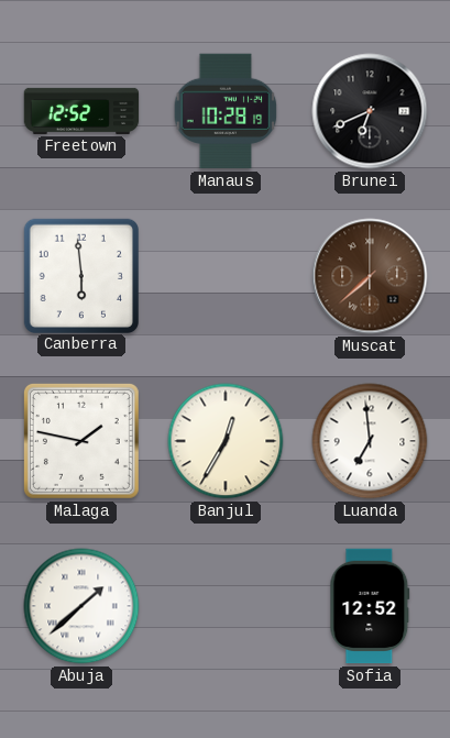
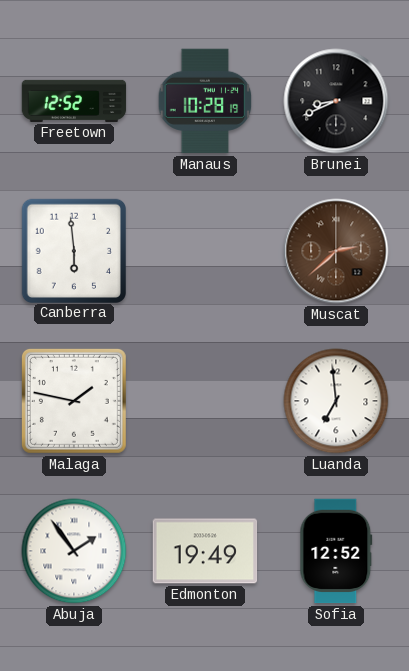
Brunei: 6:41 -> 8:41 (336, 101)
Muscat: 7:38 -> 2:38 (336, 251)
Banjul: 12:35 -> none (226, 441)
Abuja: 1:38 -> 1:54 (74, 551)
Edmonton: none -> 19:49 (205, 551)
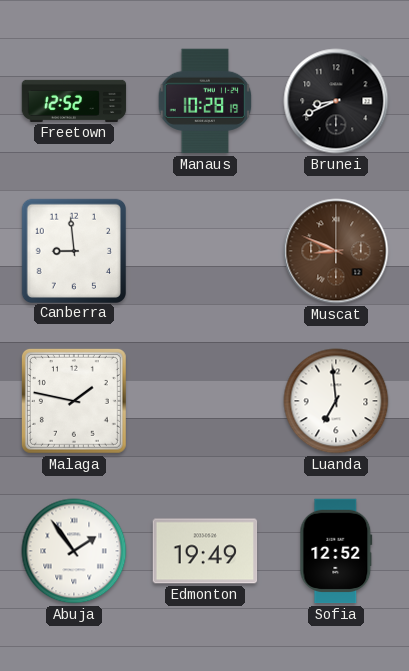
Canberra: 5:59 -> 8:59 (73, 250)
Muscat: 2:38 -> 8:49 (336, 251)
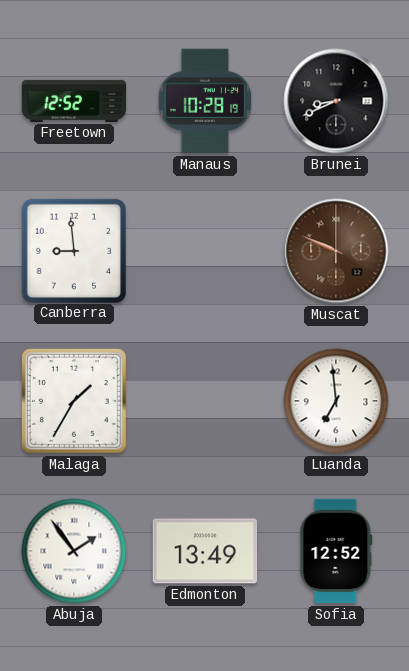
Muscat: 8:49 -> 9:49 (336, 251)
Malaga: 1:47 -> 1:35 (74, 401)
Edmonton: 19:49 -> 13:49 (205, 551)
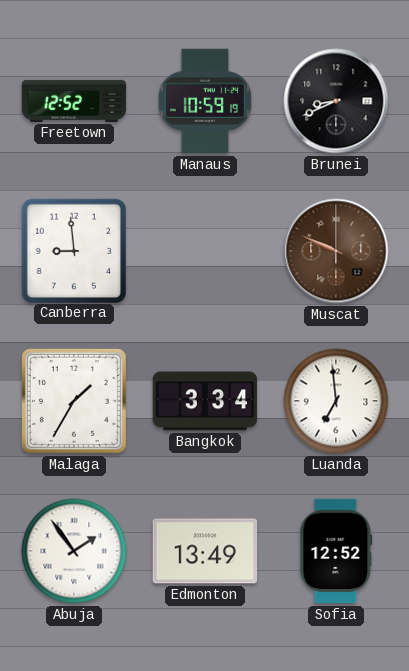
Manaus: 10:28 -> 10:59 (205, 101)
Bangkok: none -> 3:34 (205, 401)
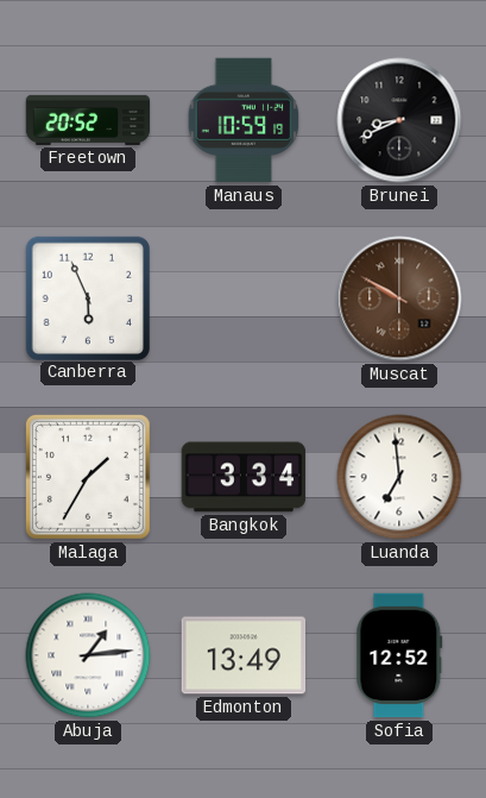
Freetown: 12:52 -> 20:52 (88, 120)
Canberra: 8:59 -> 5:56 (87, 297)
Muscat: 9:49 -> 9:50 (399, 299)
Abuja: 1:54 -> 1:14 (88, 655)
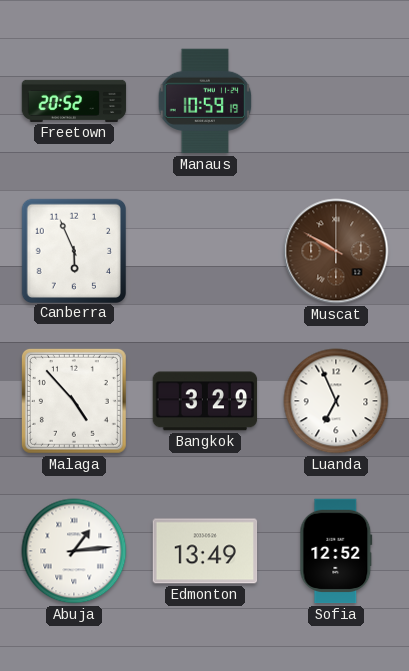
Brunei: 8:41 -> none (399, 120)
Malaga: 1:35 -> 4:53 (74, 401)
Bangkok: 3:34 -> 3:29 (205, 401)
Luanda: 6:59 -> 6:56 (336, 401)
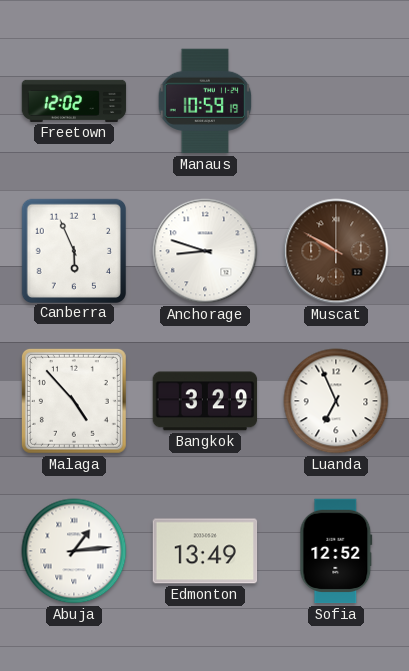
Freetown: 20:52 -> 12:02 (74, 101)
Anchorage: none -> 8:48 (205, 251)
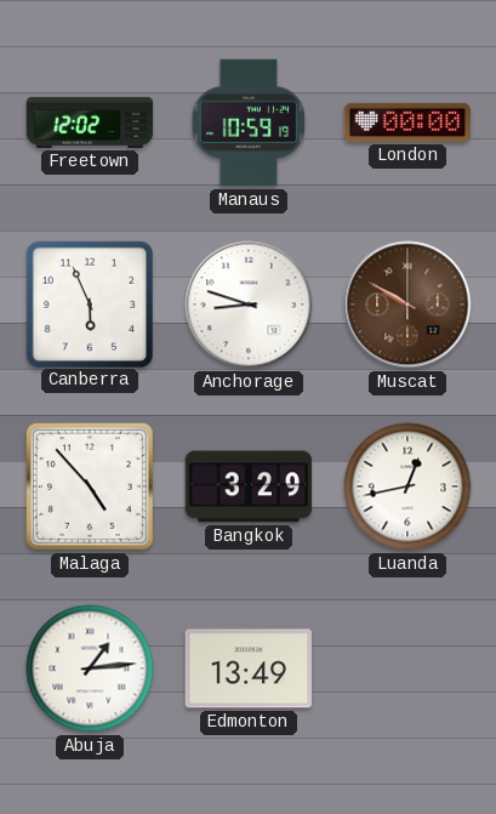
London: none -> 00:00 (407, 123)
Luanda: 6:56 -> 12:43 (407, 486)
Sofia: 12:52 -> none (336, 551)
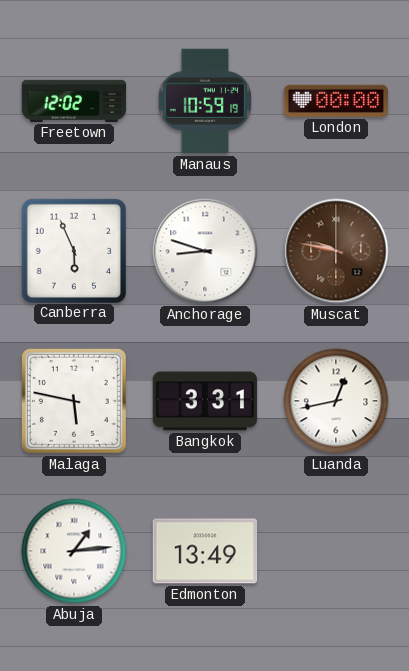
Muscat: 9:50 -> 9:47 (336, 251)
Malaga: 4:53 -> 5:47 (74, 401)
Bangkok: 3:29 -> 3:31 (205, 401)
